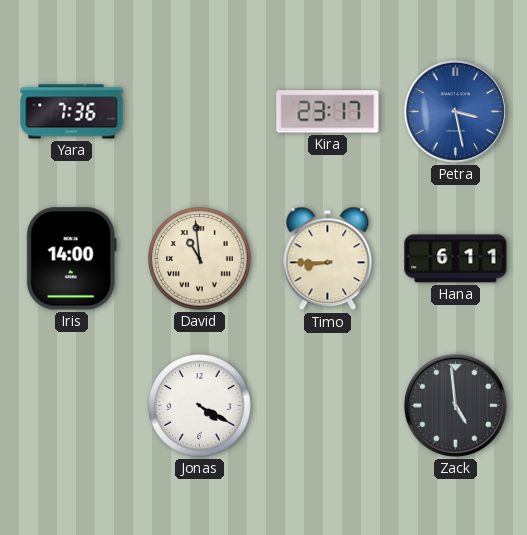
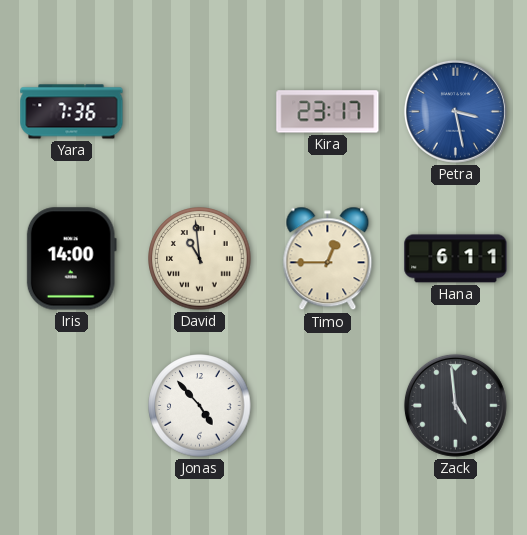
Timo: 8:45 -> 12:45 (328, 259)
Jonas: 4:20 -> 4:53 (200, 406)
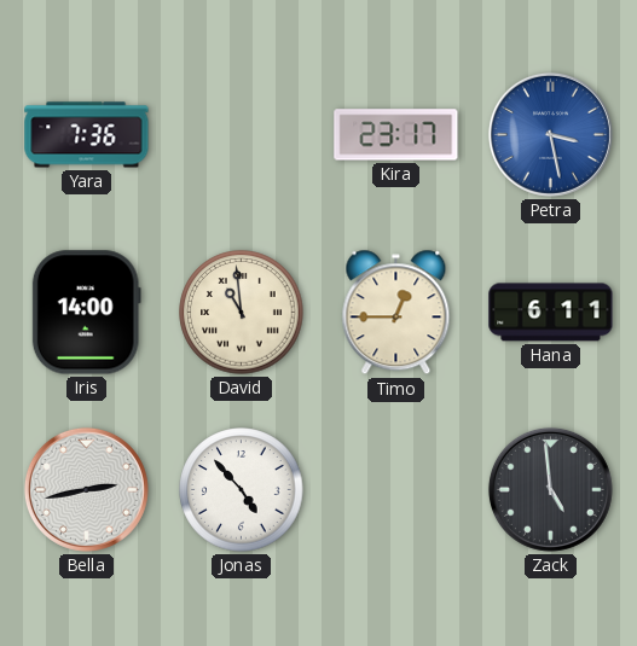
Bella: none -> 2:43 (86, 489)
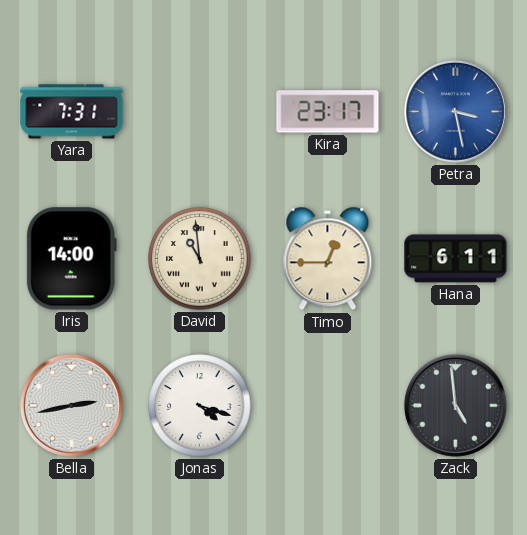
Yara: 7:36 -> 7:31 (72, 112)
Jonas: 4:53 -> 4:18 (200, 406)
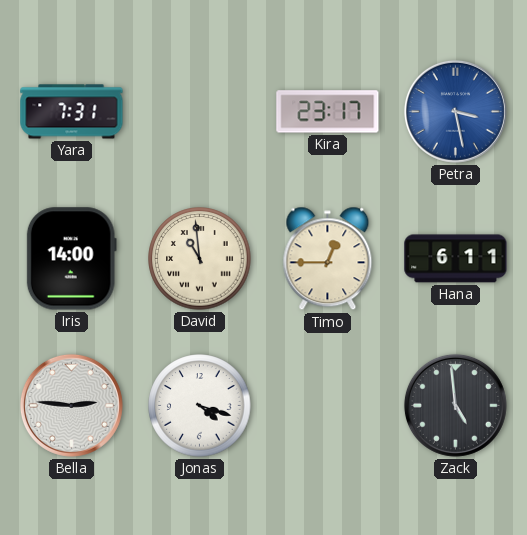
Bella: 2:43 -> 2:46 (71, 405)
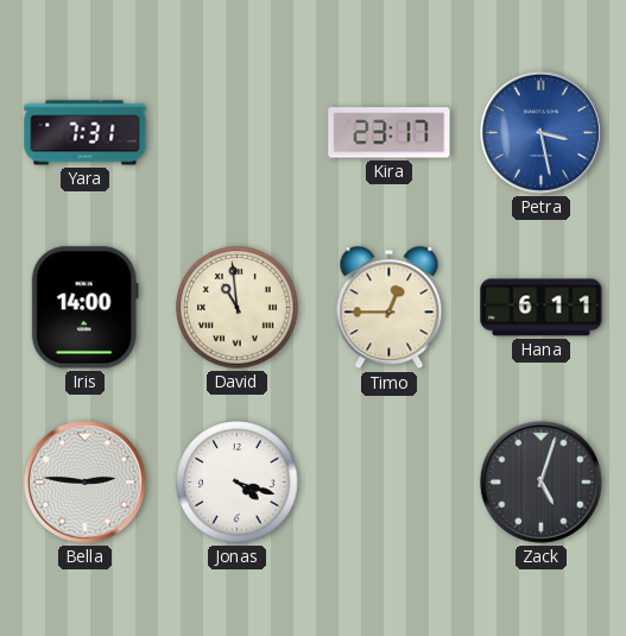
Zack: 4:59 -> 5:03 (540, 481)
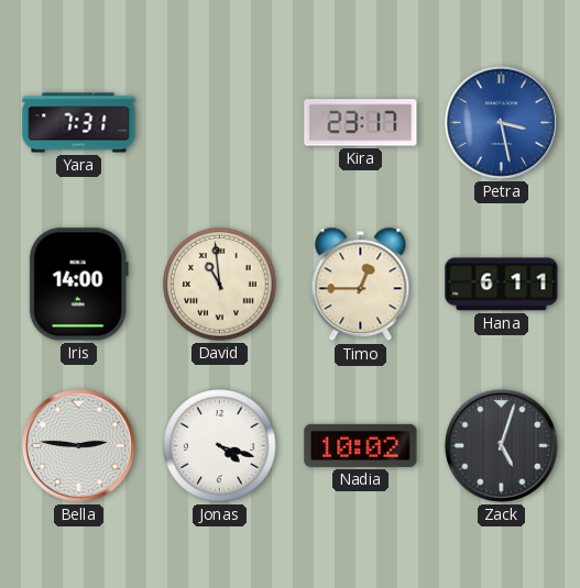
Nadia: none -> 10:02 (361, 445)
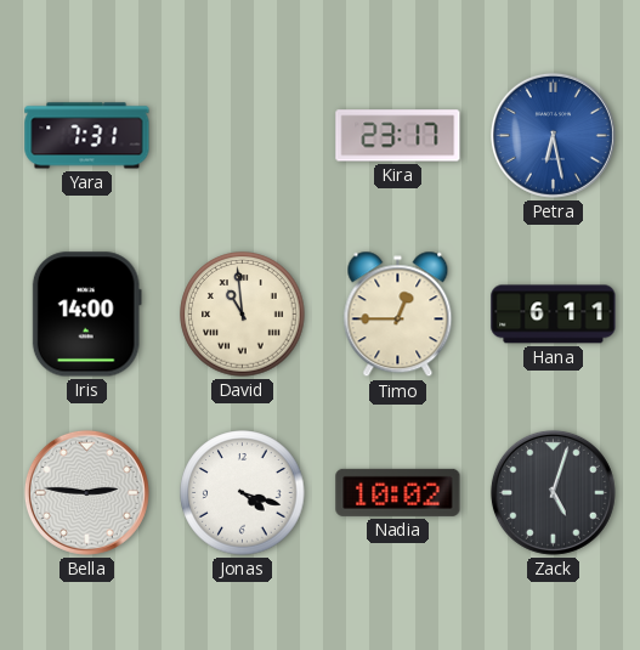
Petra: 3:28 -> 6:28 (553, 135)
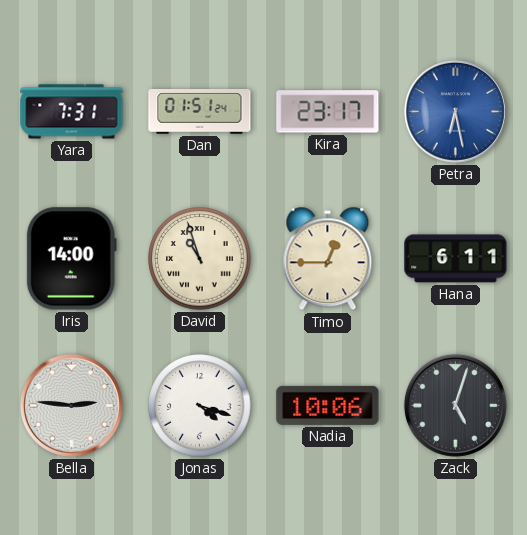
Dan: none -> 01:51 (200, 112)
David: 10:59 -> 10:57 (200, 259)
Nadia: 10:02 -> 10:06 (328, 405)
